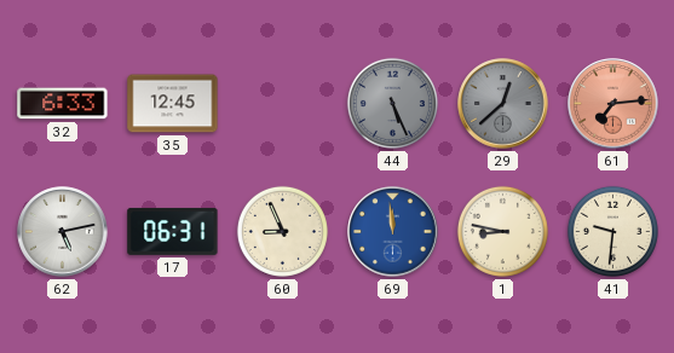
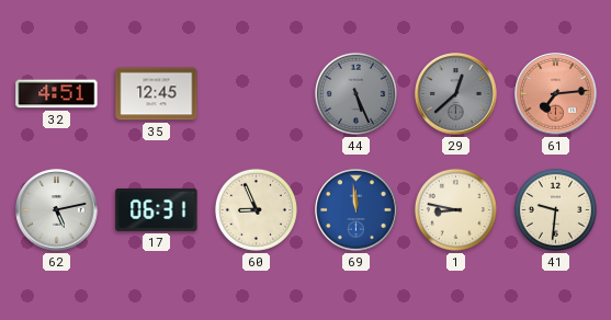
32: 6:33 -> 4:51 (57, 94)
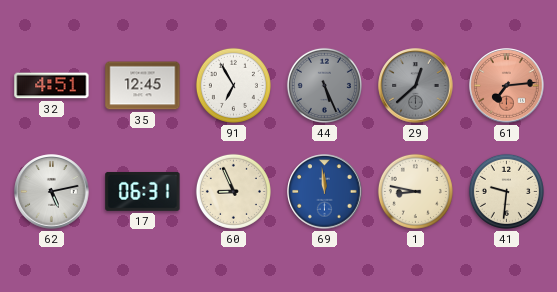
91: none -> 6:55 (233, 85)
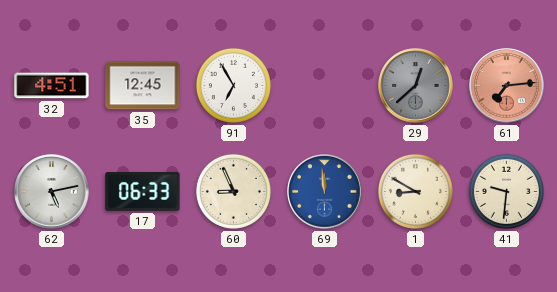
44: 5:26 -> none (324, 85)
17: 06:31 -> 06:33 (143, 191)
1: 8:47 -> 8:50 (415, 191)
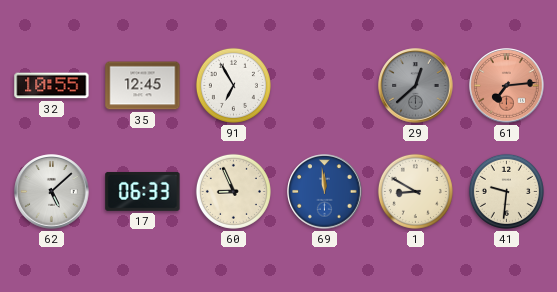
32: 4:51 -> 10:55 (52, 86)
62: 5:13 -> 5:08 (52, 192)
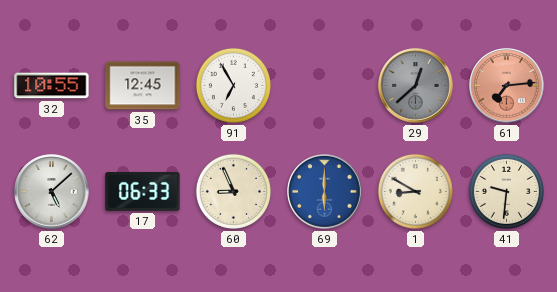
69: 11:59 -> 6:00 (325, 192)
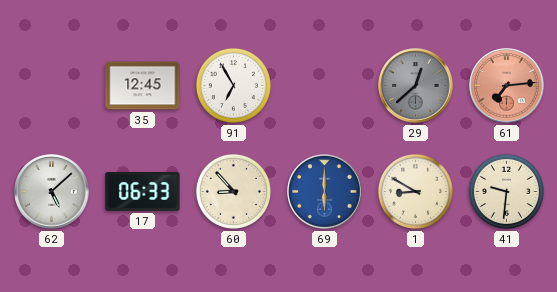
32: 10:55 -> none (52, 86)
60: 8:56 -> 8:53 (233, 191)
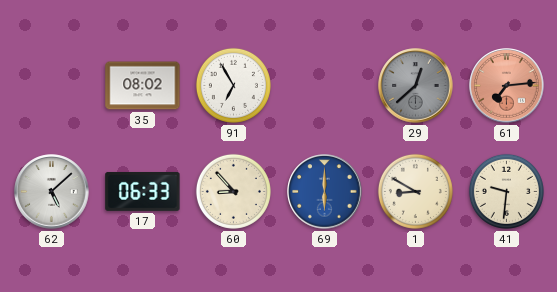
35: 12:45 -> 08:02 (143, 86)
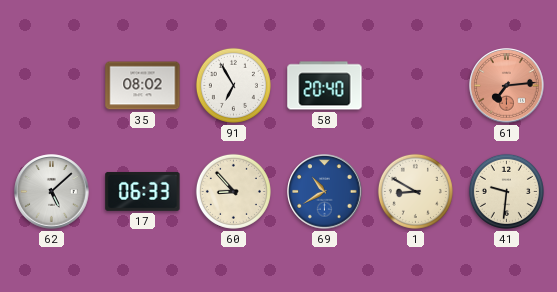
58: none -> 20:40 (325, 86)
29: 12:38 -> none (416, 86)
69: 6:00 -> 10:40 (325, 192)
